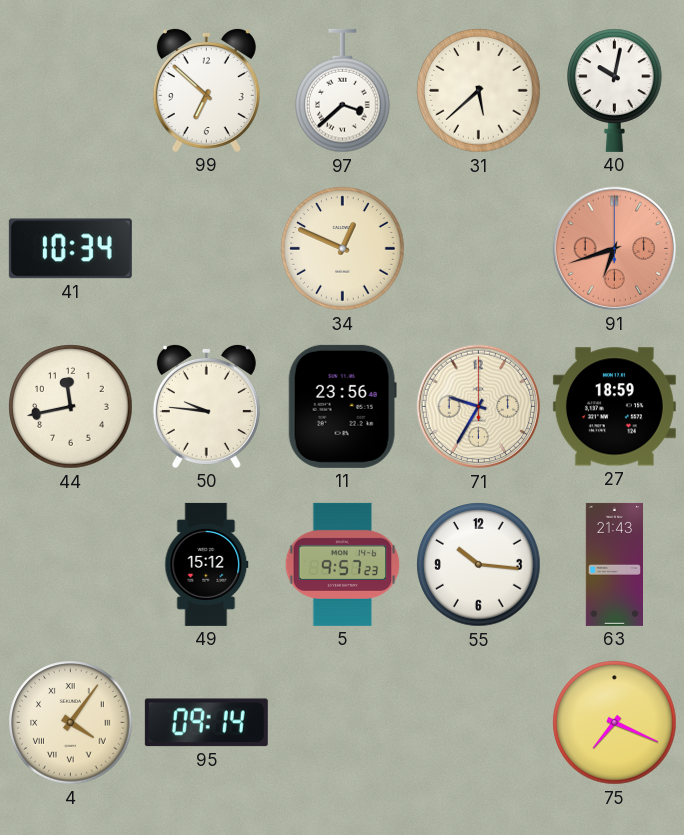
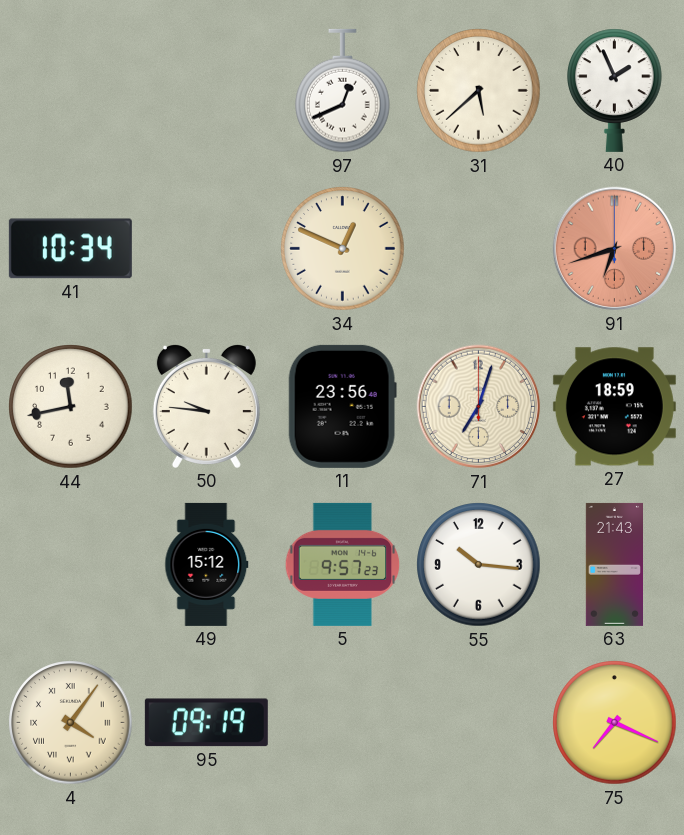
99: 6:52 -> none (206, 90)
97: 3:38 -> 12:41 (343, 91)
40: 10:02 -> 1:56 (615, 90)
71: 9:35 -> 7:03 (479, 407)
95: 09:14 -> 09:19 (206, 723)
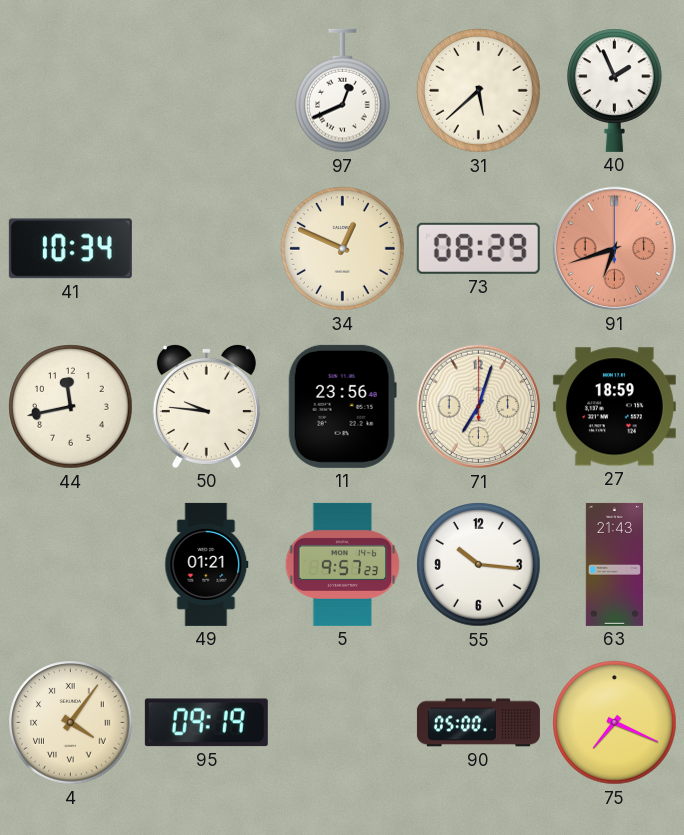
73: none -> 08:29 (478, 248)
49: 15:12 -> 01:21 (207, 564)
90: none -> 05:00 (478, 723)
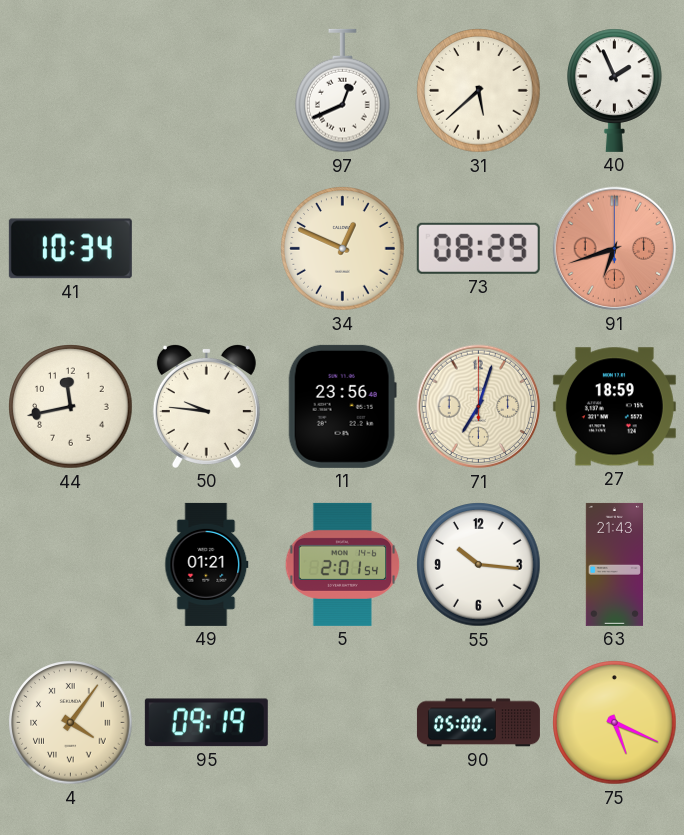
5: 9:57 -> 2:01 (343, 564)
75: 7:19 -> 5:19 (615, 723)
